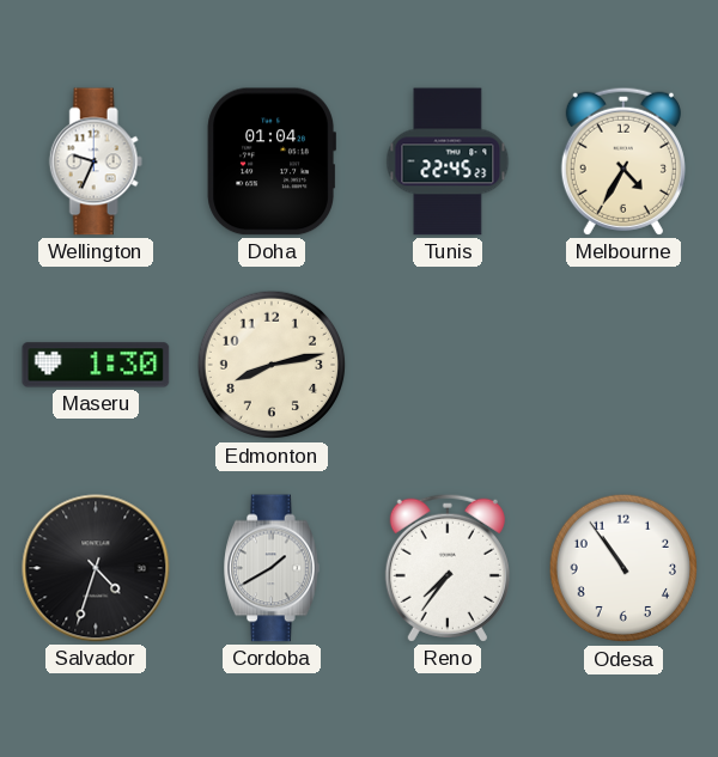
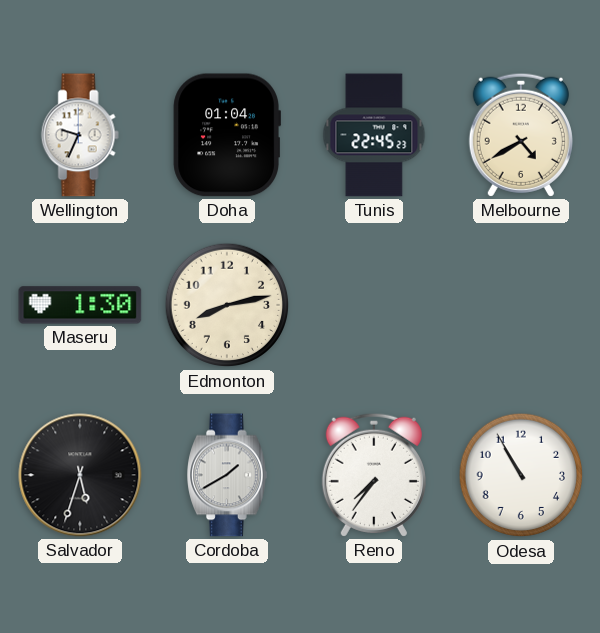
Melbourne: 4:35 -> 4:40 (521, 135)
Salvador: 4:33 -> 5:33 (80, 475)
Odesa: 10:54 -> 10:55 (521, 475)
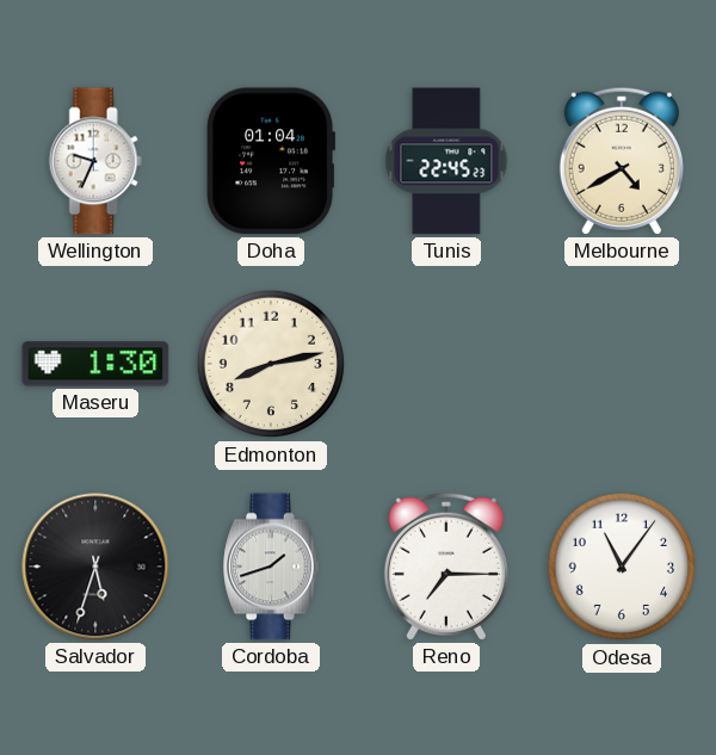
Cordoba: 1:40 -> 1:42 (272, 567)
Reno: 7:36 -> 7:15 (446, 567)
Odesa: 10:55 -> 11:06 (622, 567)
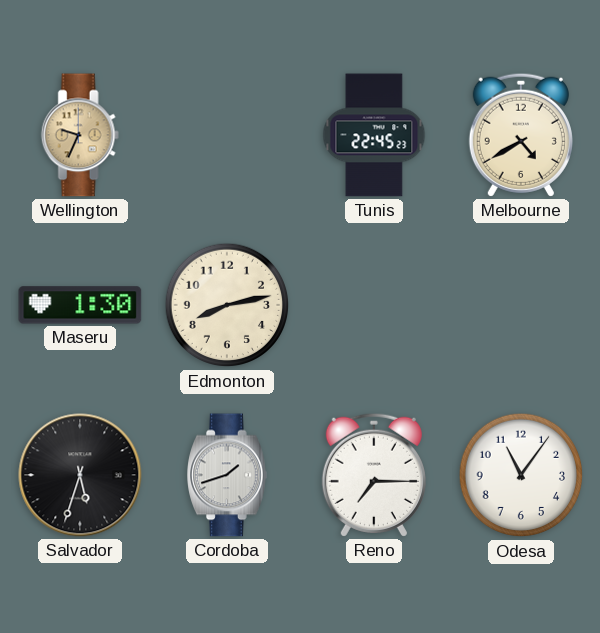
Wellington dial: white -> champagne (80, 135)
Doha: 01:04 -> none (271, 161)
